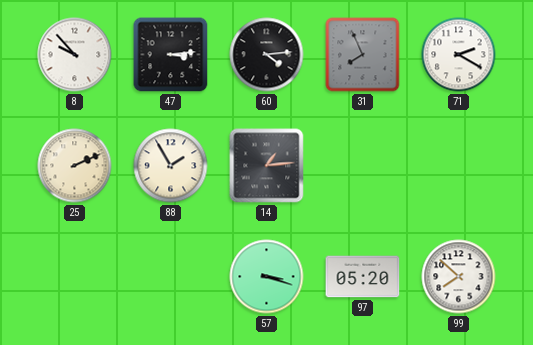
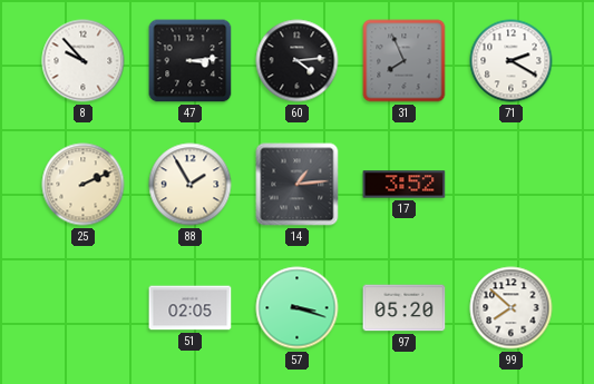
17: none -> 3:52 (405, 185)
51: none -> 02:05 (191, 308)
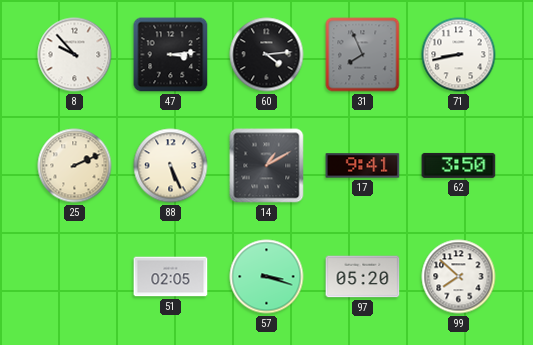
71: 2:20 -> 8:43 (459, 55)
88: 1:55 -> 5:26 (171, 166)
14: 1:14 -> 1:10 (267, 166)
17: 3:52 -> 9:41 (363, 166)
62: none -> 3:50 (459, 165)
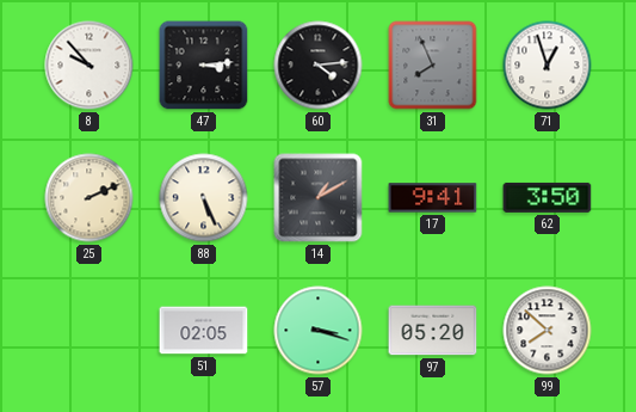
71: 8:43 -> 12:57 (548, 66)
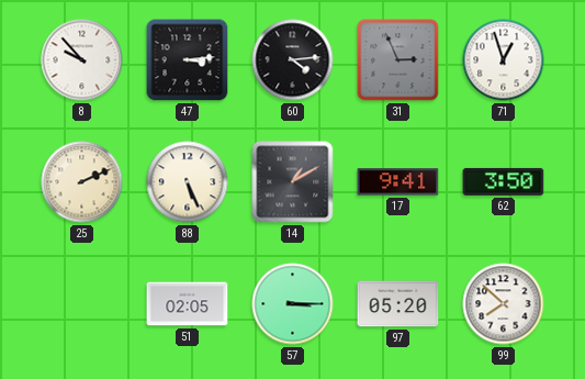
31: 7:56 -> 2:56 (398, 60)
57: 3:18 -> 3:15 (293, 304)
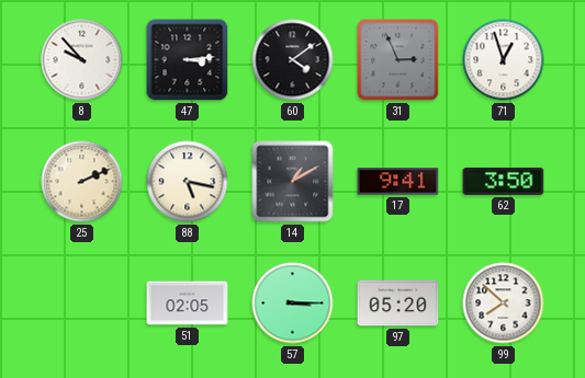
60: 4:14 -> 4:09 (293, 60)
88: 5:26 -> 5:17 (188, 182)
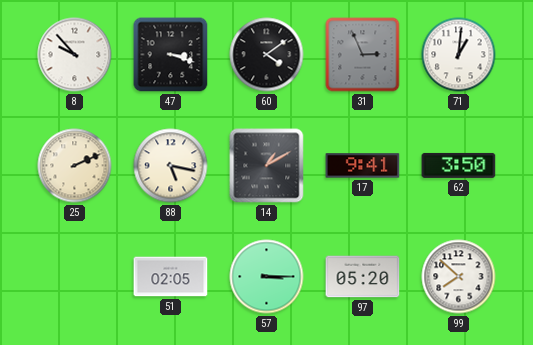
47: 3:14 -> 3:18 (171, 55)
71: 12:57 -> 1:01 (459, 55)
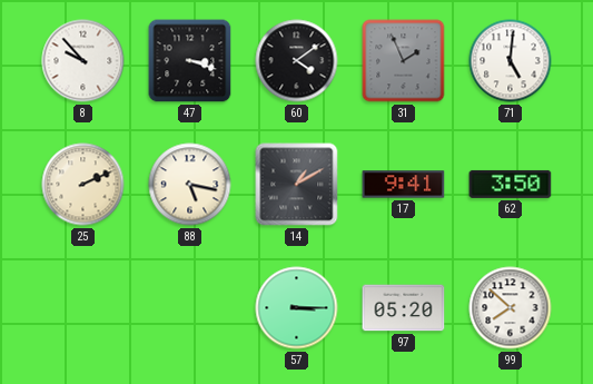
31: 2:56 -> 1:56 (404, 61)
71: 1:01 -> 5:01 (511, 61)
51: 02:05 -> none (171, 277)
